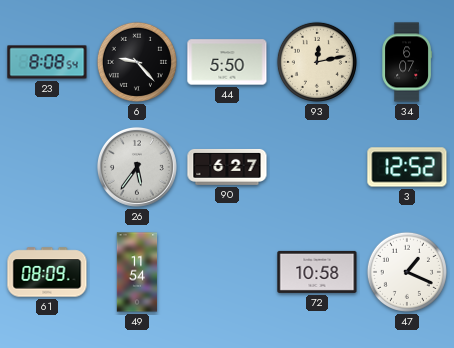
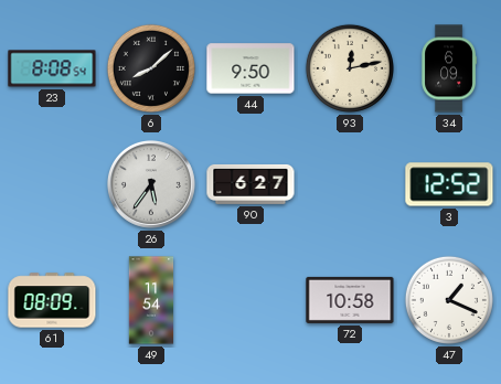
6: 9:23 -> 8:08 (151, 68)
44: 5:50 -> 9:50 (250, 68)
34: 6:07 -> 6:09 (448, 68)
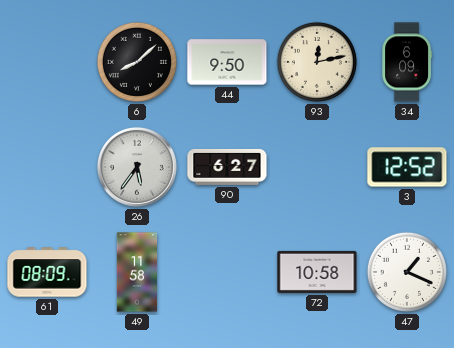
23: 8:08 -> none (52, 68)
49: 11:54 -> 11:58 (137, 272)
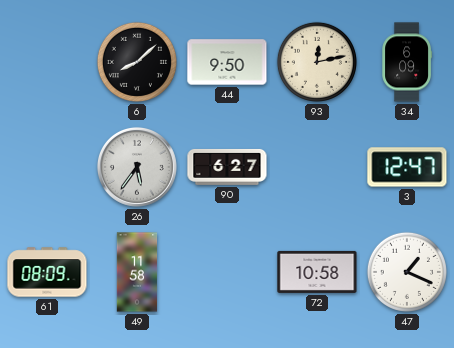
3: 12:52 -> 12:47 (407, 167)
